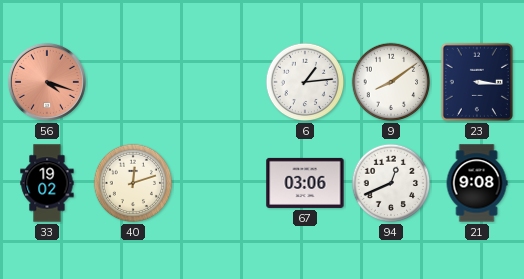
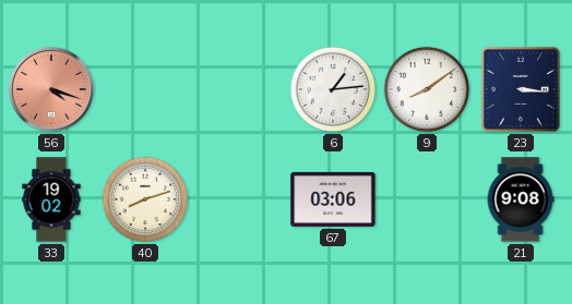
40: 12:12 -> 8:12 (145, 199)
94: 12:41 -> none (391, 183)
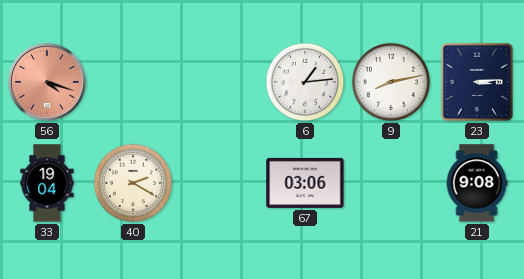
9: 8:09 -> 8:13 (391, 82)
23: 3:16 -> 3:14 (477, 82)
33: 19:02 -> 19:04 (47, 183)
40: 8:12 -> 2:20 (133, 183)
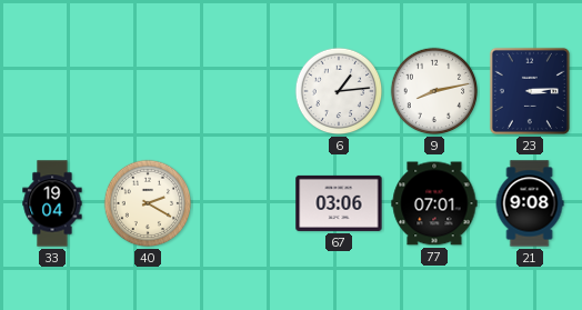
56: 4:18 -> none (47, 82)
77: none -> 07:01 (434, 203)
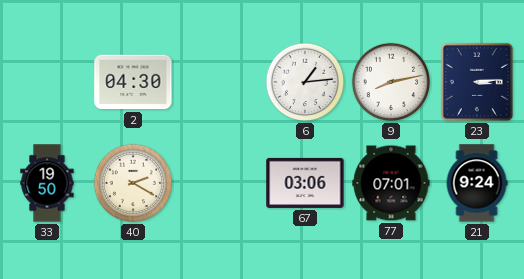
2: none -> 04:30 (133, 82)
33: 19:04 -> 19:50 (47, 183)
21: 9:08 -> 9:24 (477, 183)
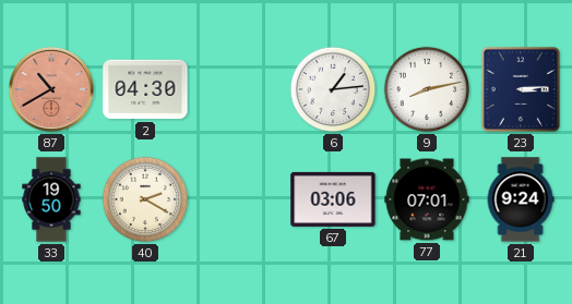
87: none -> 10:40 (51, 89)
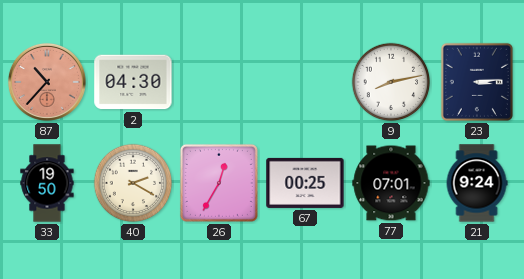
87: 10:40 -> 10:37 (47, 82)
6: 1:14 -> none (333, 89)
26: none -> 12:35 (219, 183)
67: 03:06 -> 00:25 (305, 183)
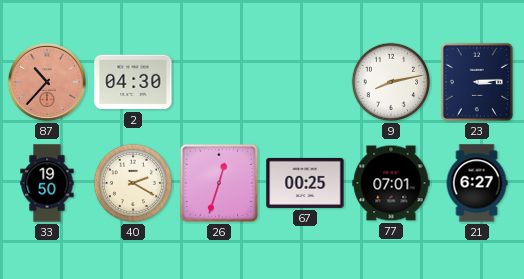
26: 12:35 -> 12:33 (219, 183)
21: 9:24 -> 6:27 (477, 183)
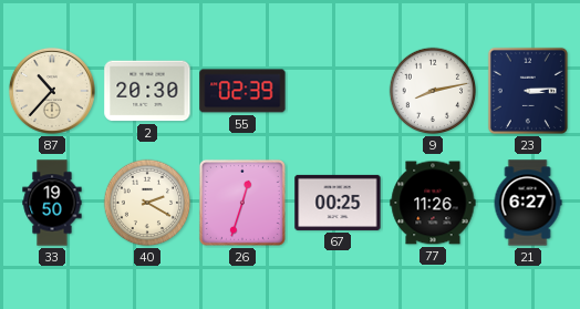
87 dial: salmon -> cream (52, 91)
2: 04:30 -> 20:30 (147, 91)
55: none -> 02:39 (242, 91)
77: 07:01 -> 11:26 (433, 203)
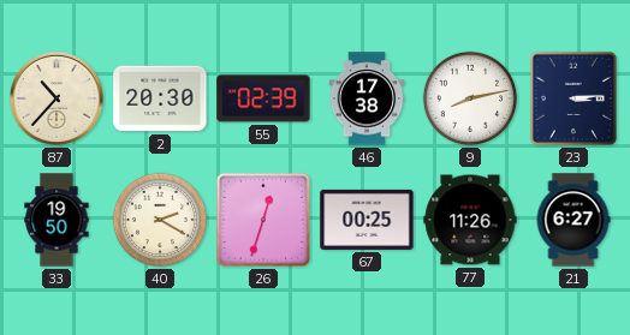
46: none -> 17:38 (367, 98)
